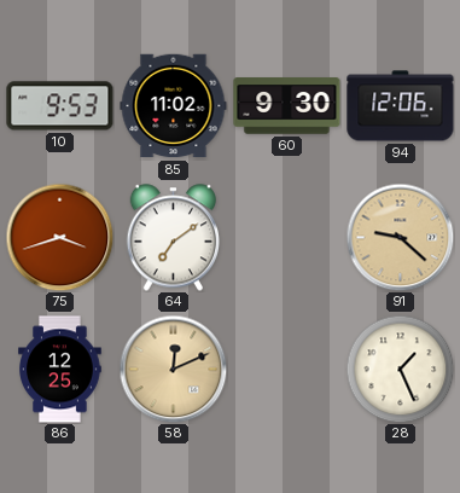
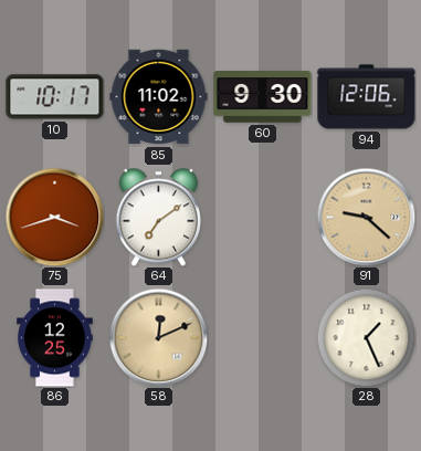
10: 9:53 -> 10:17 (55, 97)
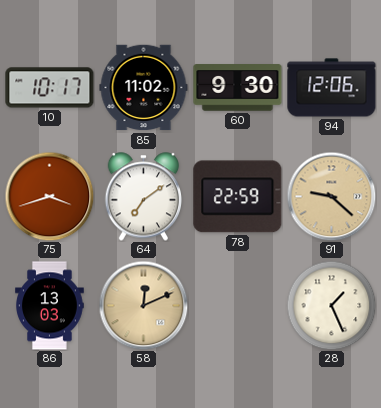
78: none -> 22:59 (238, 197)
86: 12:25 -> 13:03 (50, 306)
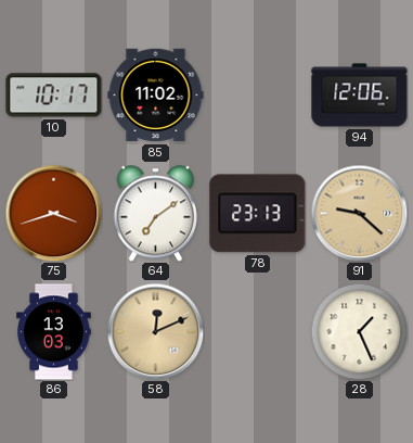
60: 9:30 -> none (238, 88)
78: 22:59 -> 23:13 (258, 214)
